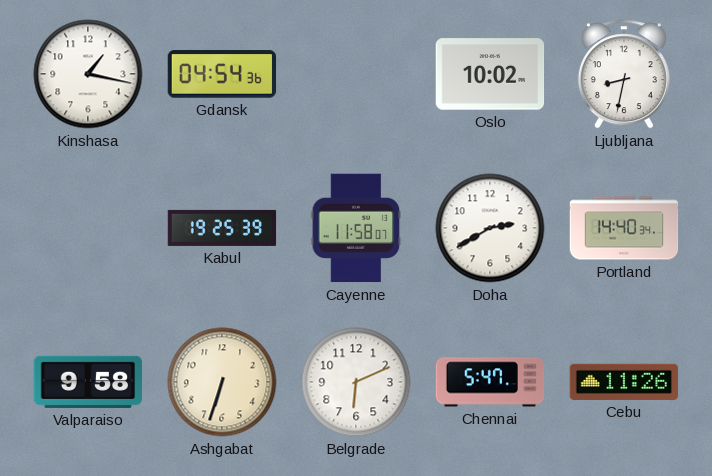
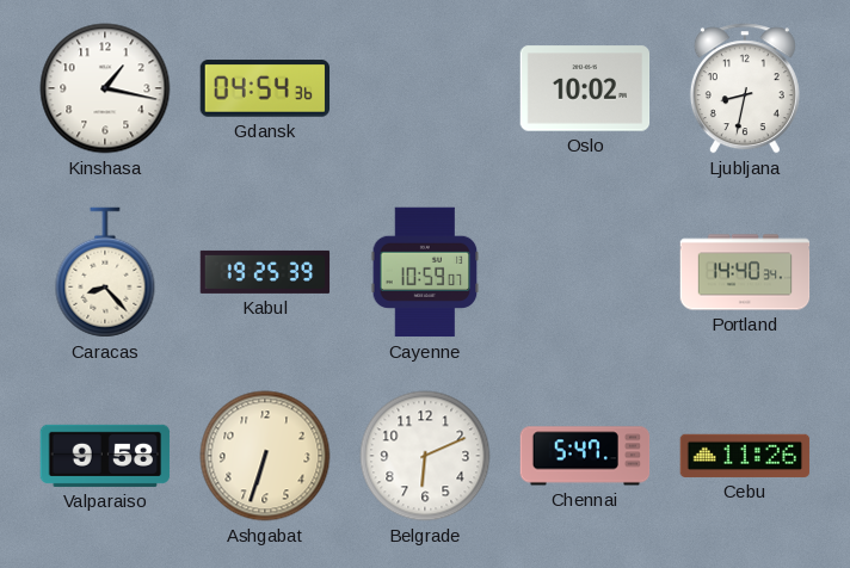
Caracas: none -> 8:23 (105, 272)
Cayenne: 11:58 -> 10:59 (425, 272)
Doha: 2:40 -> none (490, 228)
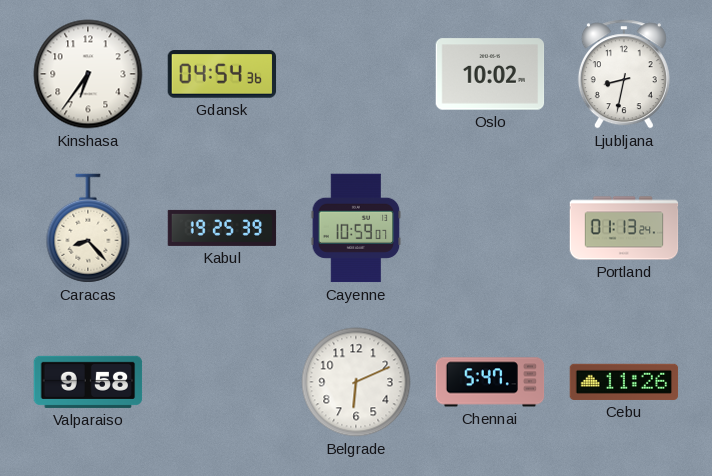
Kinshasa: 1:17 -> 6:36 (88, 74)
Portland: 14:40 -> 01:13 (624, 228)
Ashgabat: 6:33 -> none (265, 456)
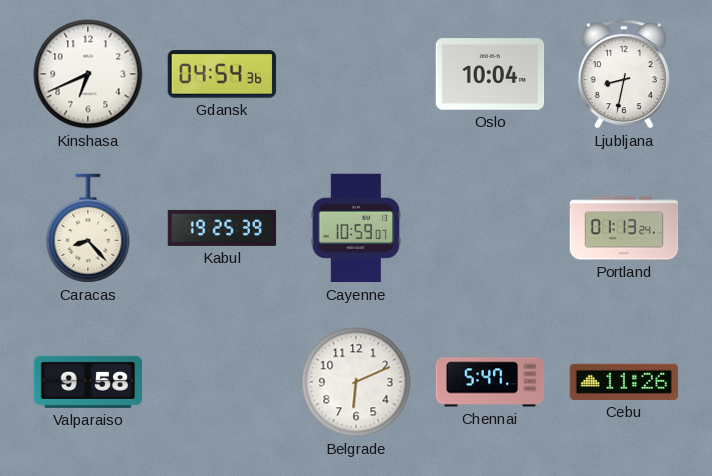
Kinshasa: 6:36 -> 6:41 (88, 74)
Oslo: 10:02 -> 10:04 (490, 74)
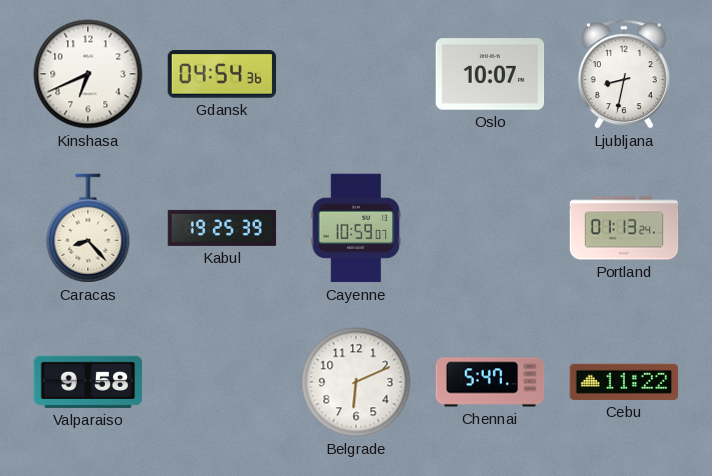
Oslo: 10:04 -> 10:07 (490, 74)
Cebu: 11:26 -> 11:22 (624, 382)
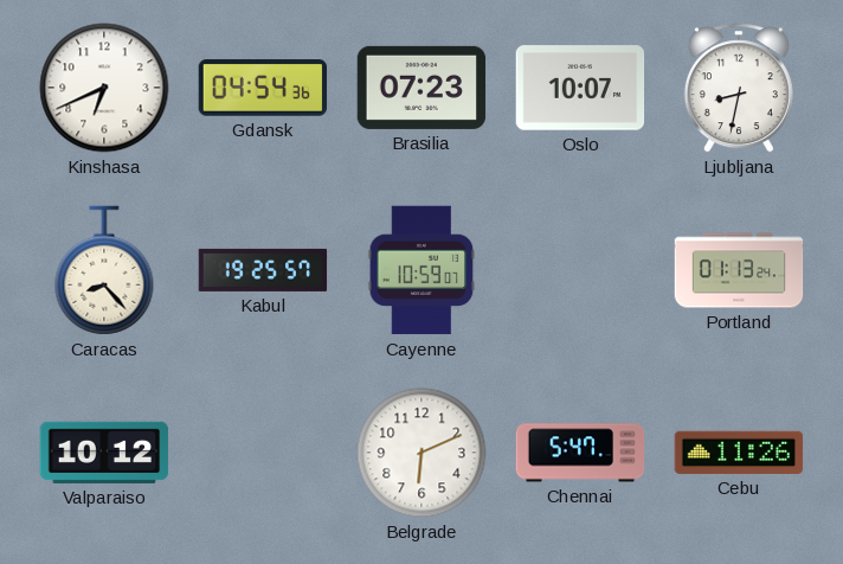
Brasilia: none -> 07:23 (421, 88)
Kabul: 19:25:39 -> 19:25:57 (263, 270)
Valparaiso: 9:58 -> 10:12 (104, 453)
Cebu: 11:22 -> 11:26 (739, 453)
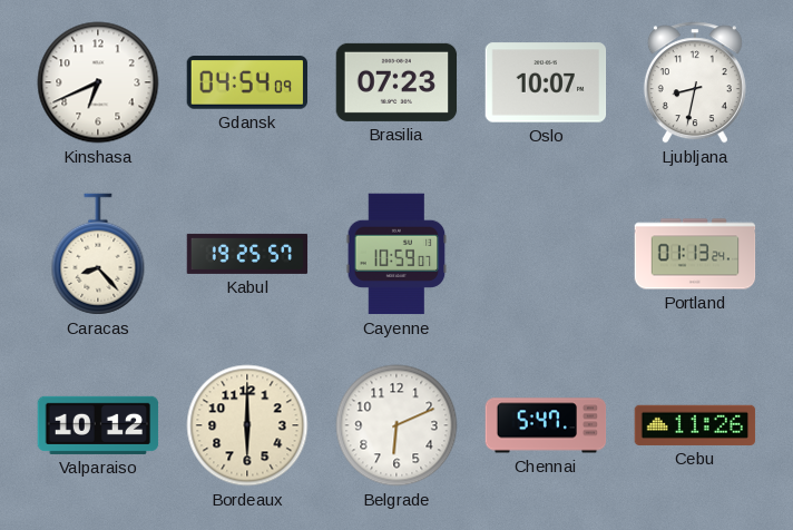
Gdansk: 04:54:36 -> 04:54:09 (247, 82)
Bordeaux: none -> 6:00 (247, 425)
